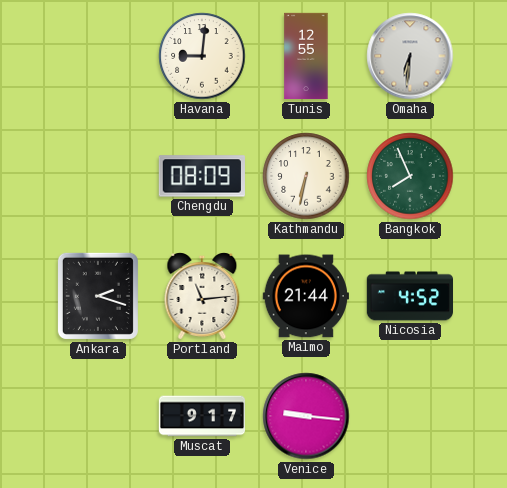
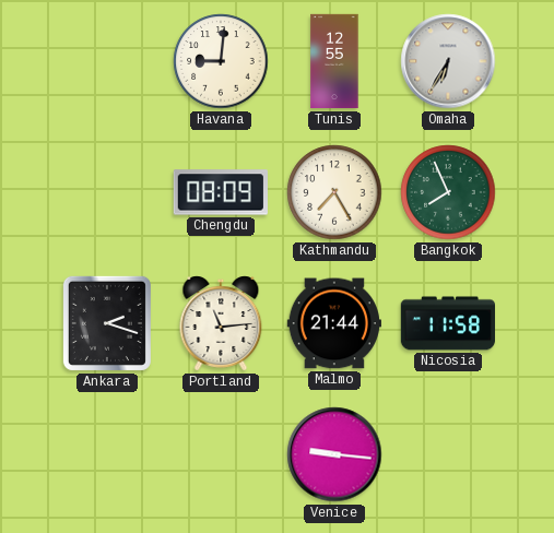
Omaha: 6:31 -> 6:35 (448, 61)
Kathmandu: 6:32 -> 7:25 (334, 192)
Nicosia: 4:52 -> 11:58 (447, 323)
Muscat: 9:17 -> none (202, 416)
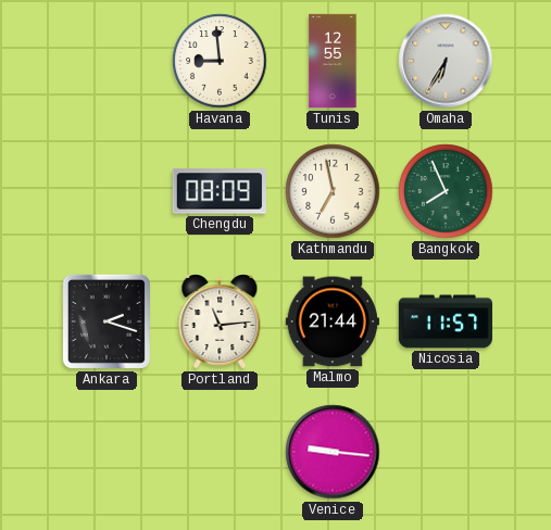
Havana: 9:01 -> 8:59 (220, 61)
Kathmandu: 7:25 -> 6:58 (333, 191)
Nicosia: 11:58 -> 11:57 (444, 321)
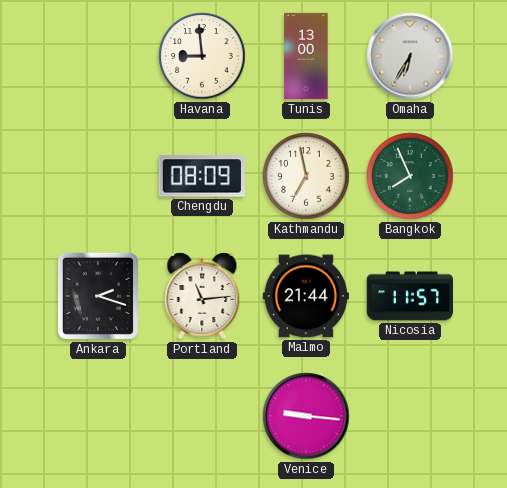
Tunis: 12:55 -> 13:00 (306, 56)
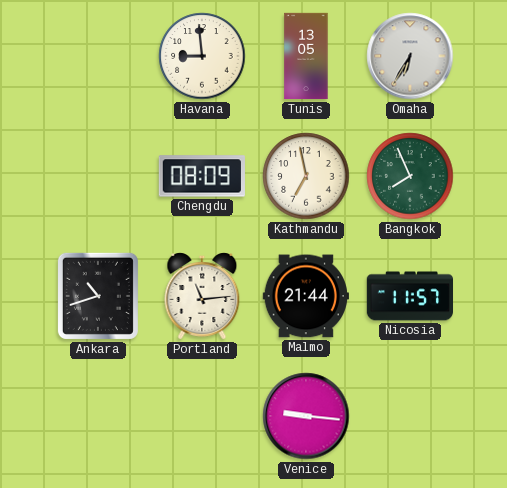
Tunis: 13:00 -> 13:05 (306, 56)
Ankara: 2:18 -> 10:42 (98, 296)
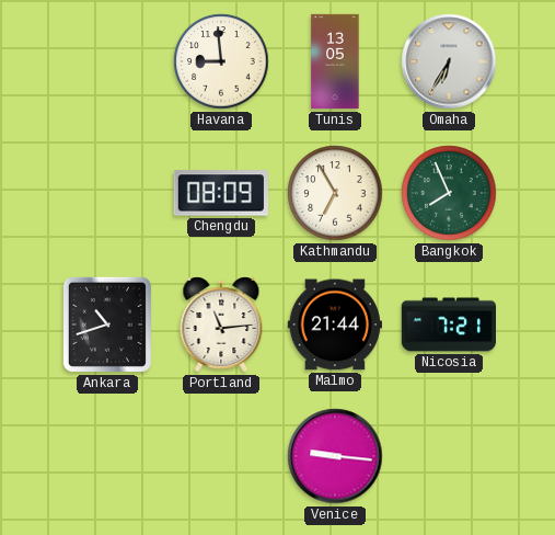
Kathmandu: 6:58 -> 6:55 (335, 193)
Nicosia: 11:57 -> 7:21 (448, 325)
